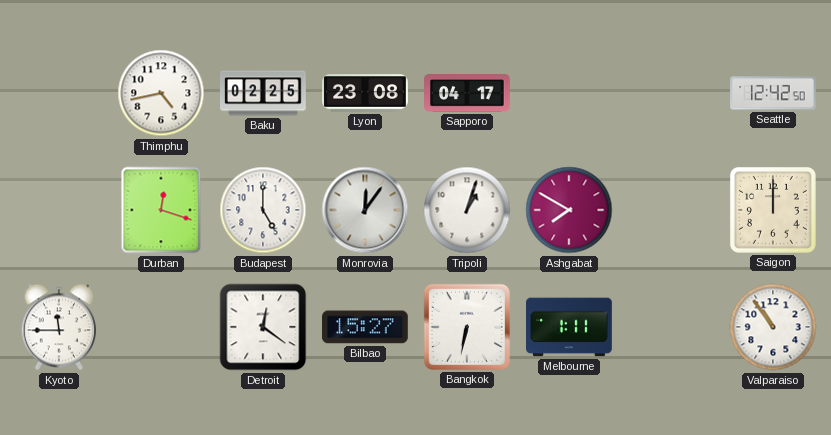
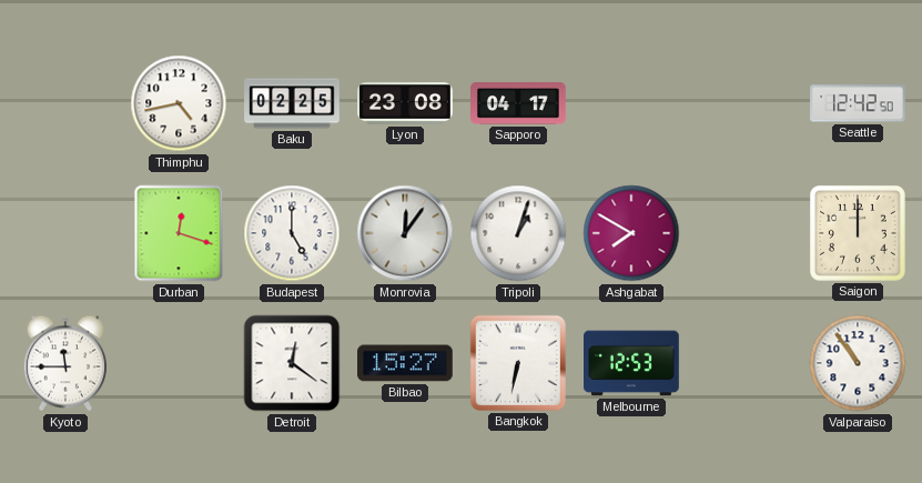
Melbourne: 1:11 -> 12:53 (631, 363)
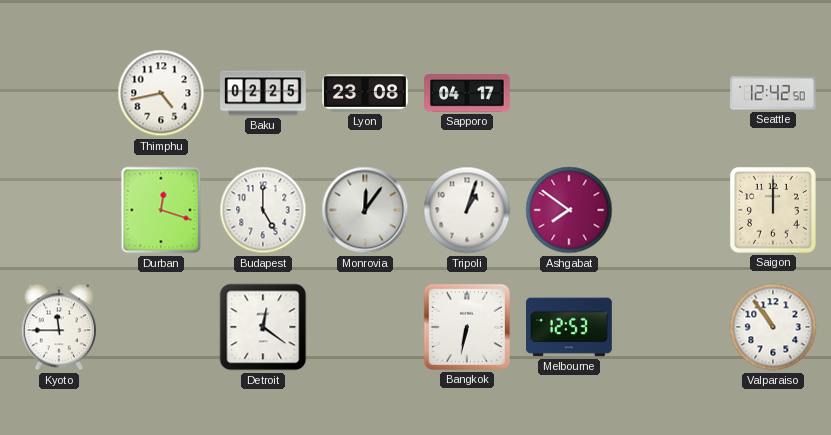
Ashgabat: 7:50 -> 7:51 (569, 210)
Bilbao: 15:27 -> none (406, 363)
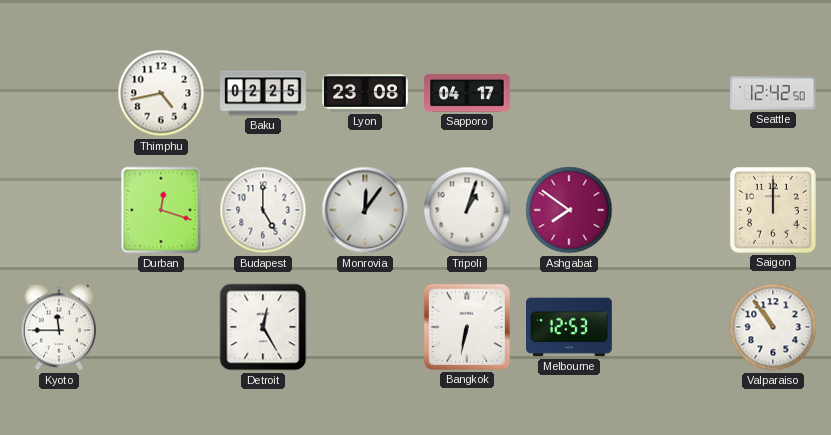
Detroit: 12:21 -> 12:25 (263, 327)
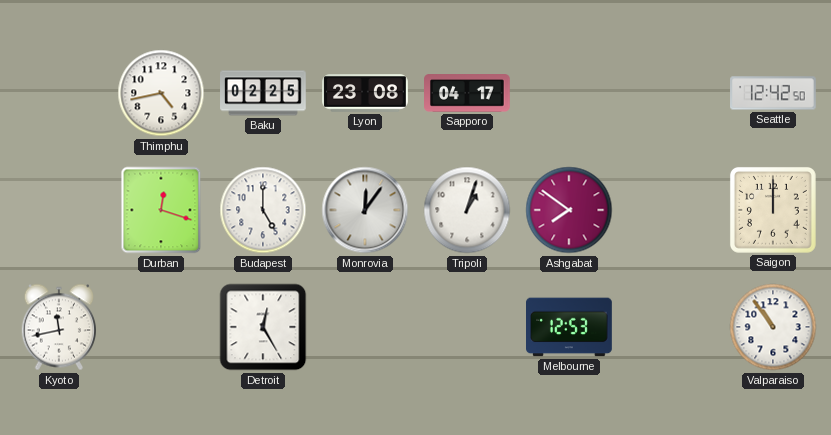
Kyoto: 11:45 -> 11:43 (58, 327)
Bangkok: 6:32 -> none (467, 327)
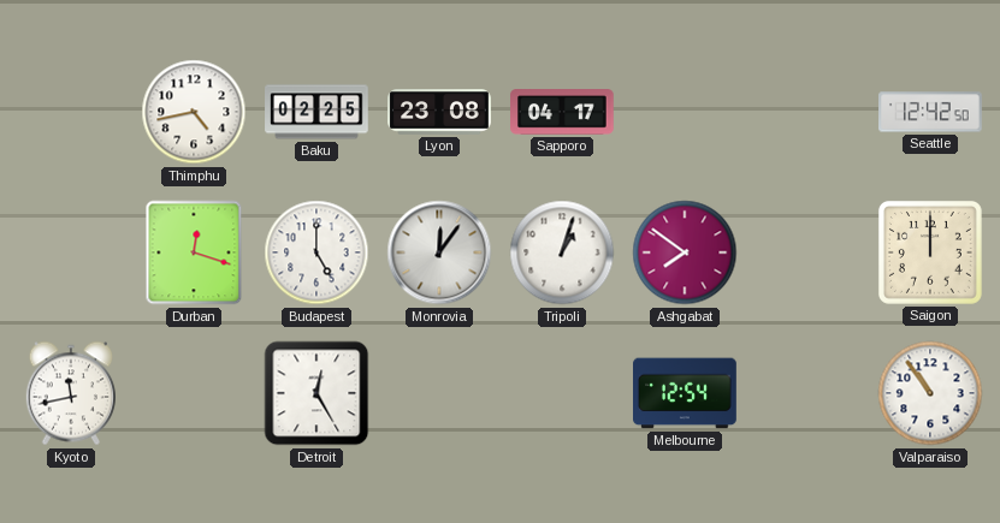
Melbourne: 12:53 -> 12:54 (685, 393)
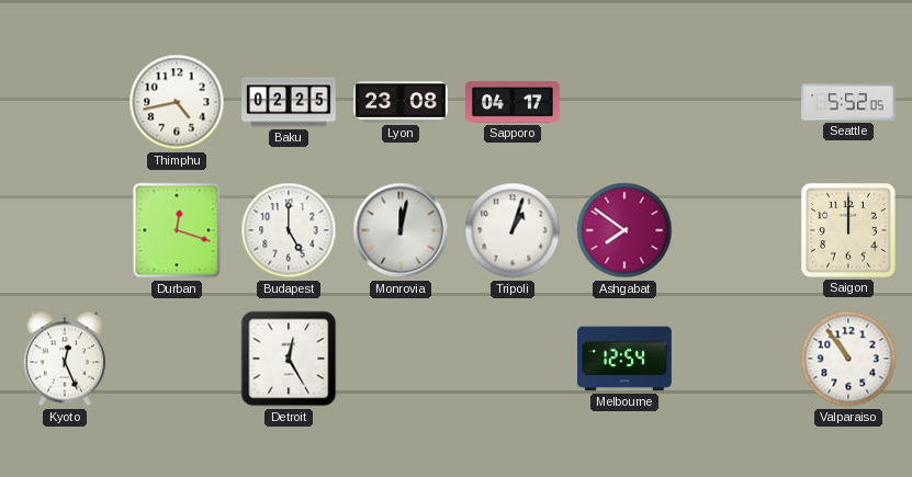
Seattle: 12:42 -> 5:52 (848, 102)
Monrovia: 12:06 -> 12:02 (401, 230)
Kyoto: 11:43 -> 12:26 (64, 359)
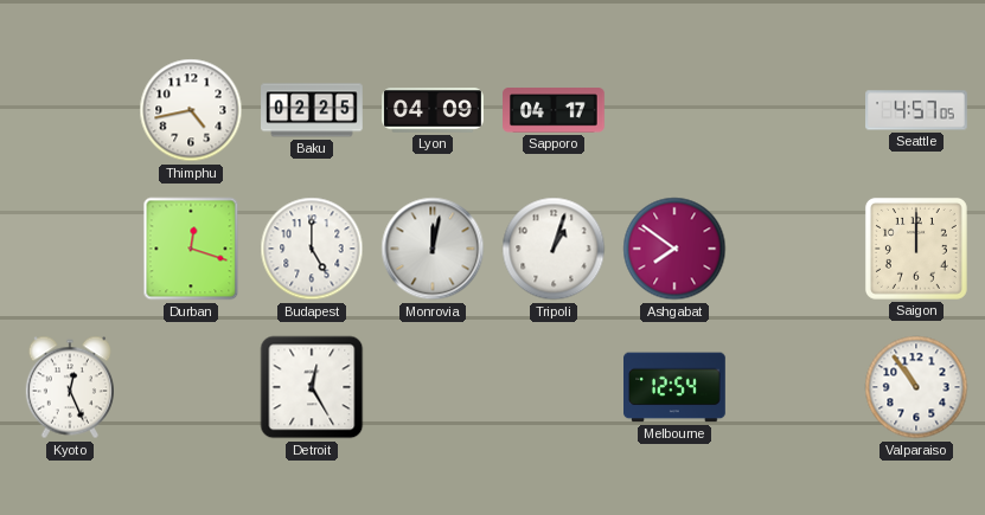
Lyon: 23:08 -> 04:09 (433, 110)
Seattle: 5:52 -> 4:57 (916, 110)
